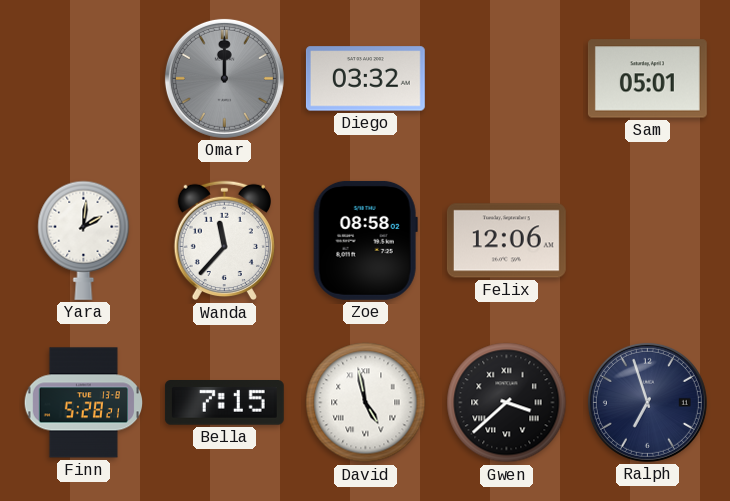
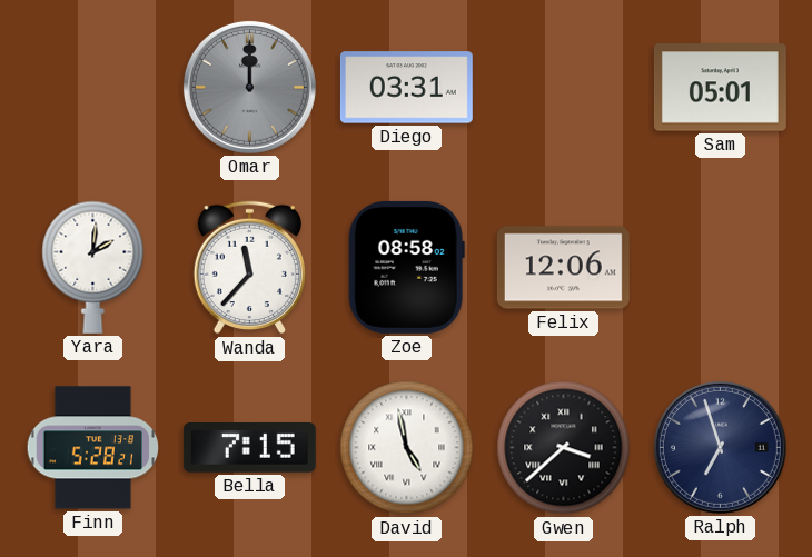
Diego: 03:32 -> 03:31 (406, 88)
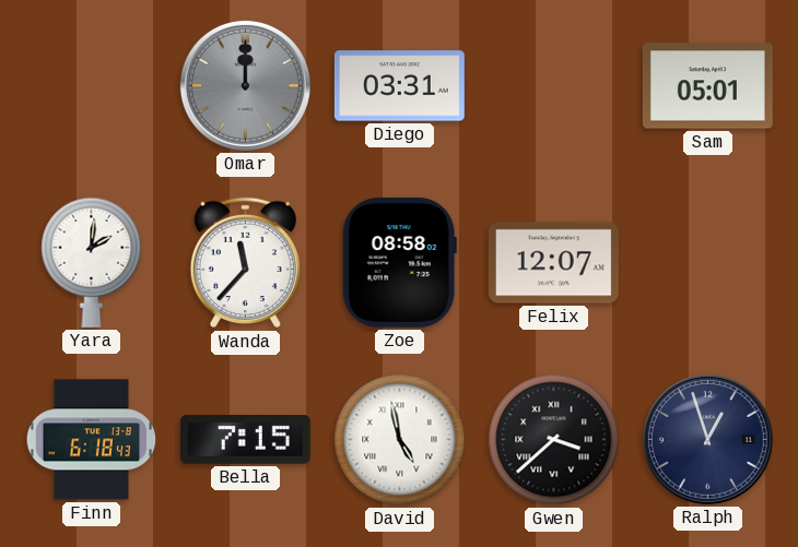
Felix: 12:06 -> 12:07 (553, 263)
Finn: 5:28 -> 6:18 (91, 440)
Ralph: 6:57 -> 12:57 (707, 439)
